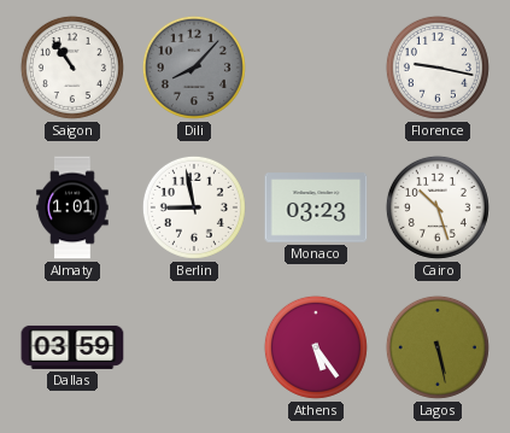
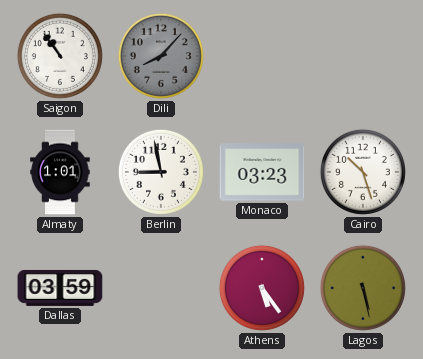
Florence: 9:17 -> none (438, 68)
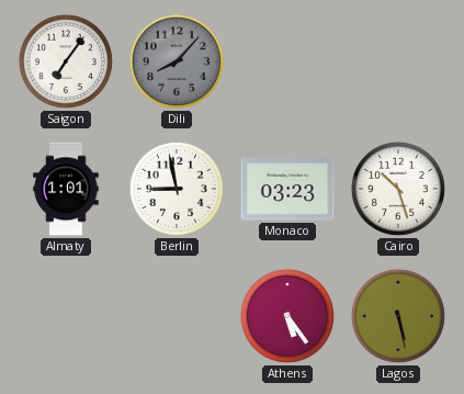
Saigon: 10:54 -> 7:06 (66, 61)
Dallas: 03:59 -> none (60, 288)
